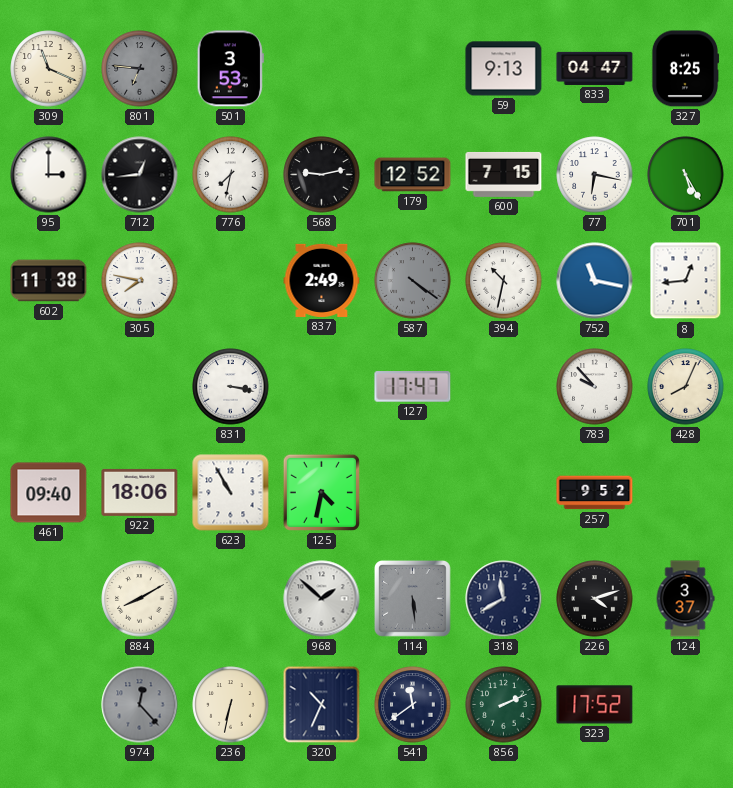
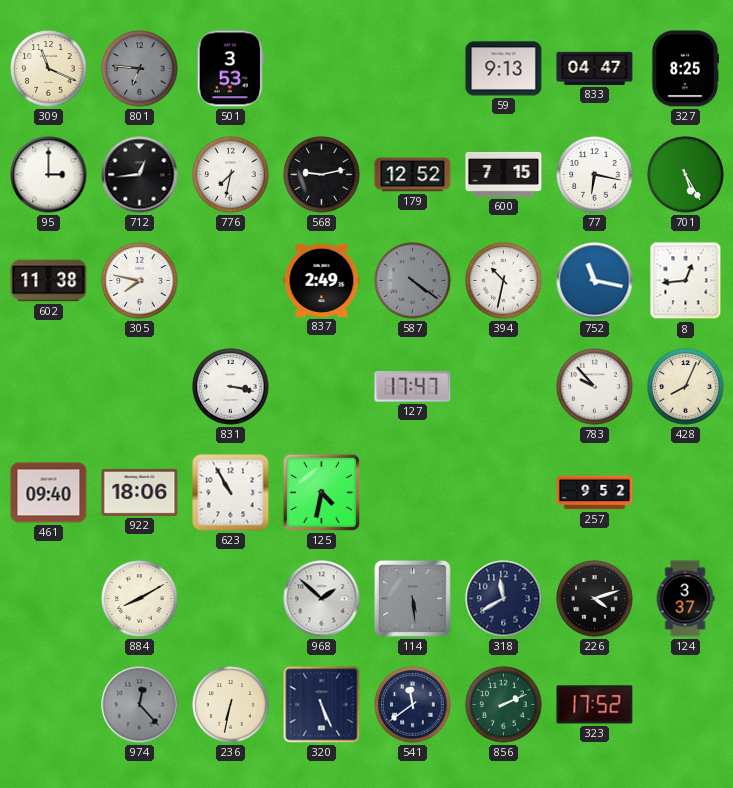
320: 10:34 -> 5:26 (322, 705)
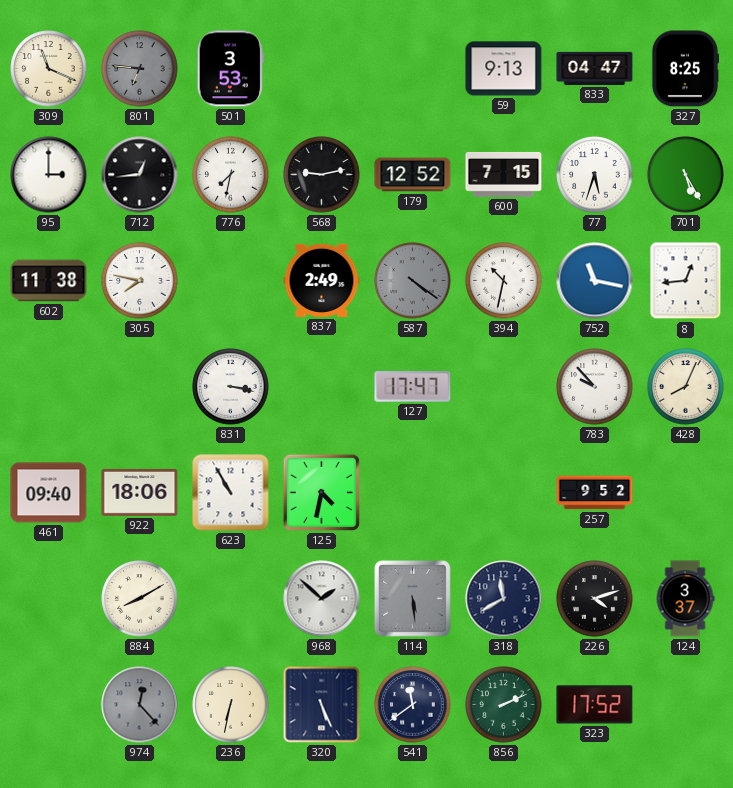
77: 6:17 -> 5:33 (595, 175)
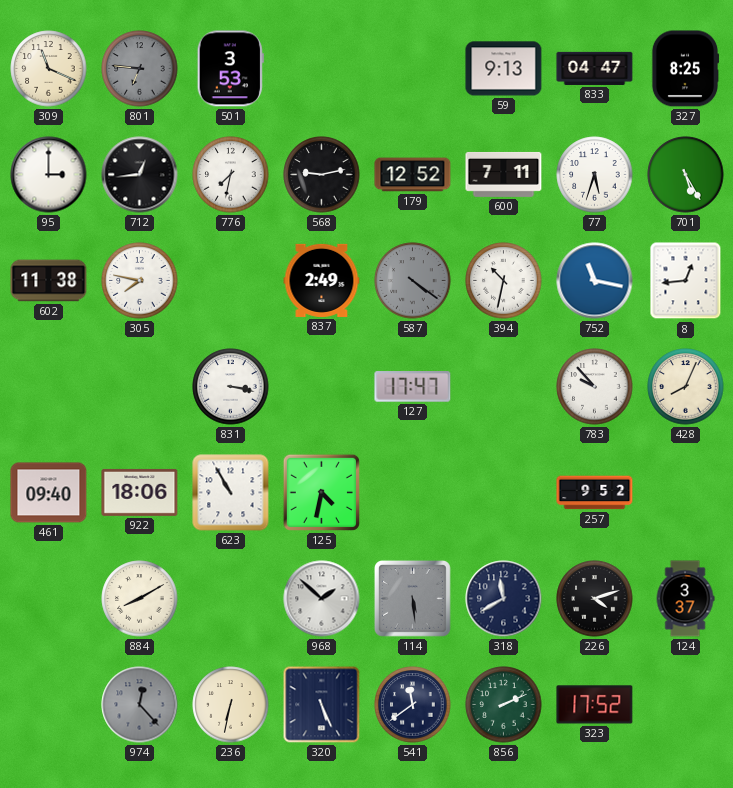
600: 7:15 -> 7:11 (504, 174)
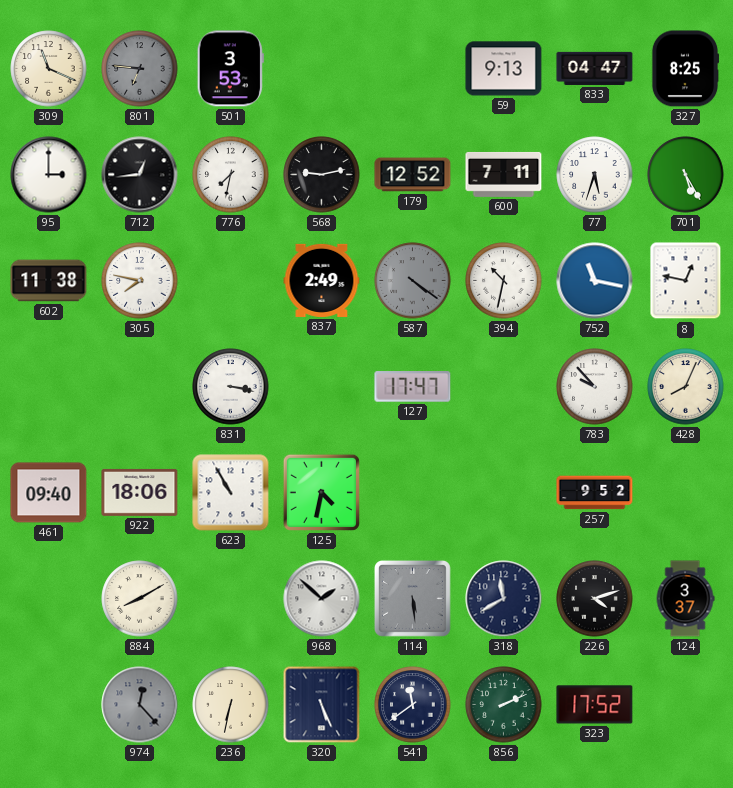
8: 12:44 -> 12:47 (686, 281)
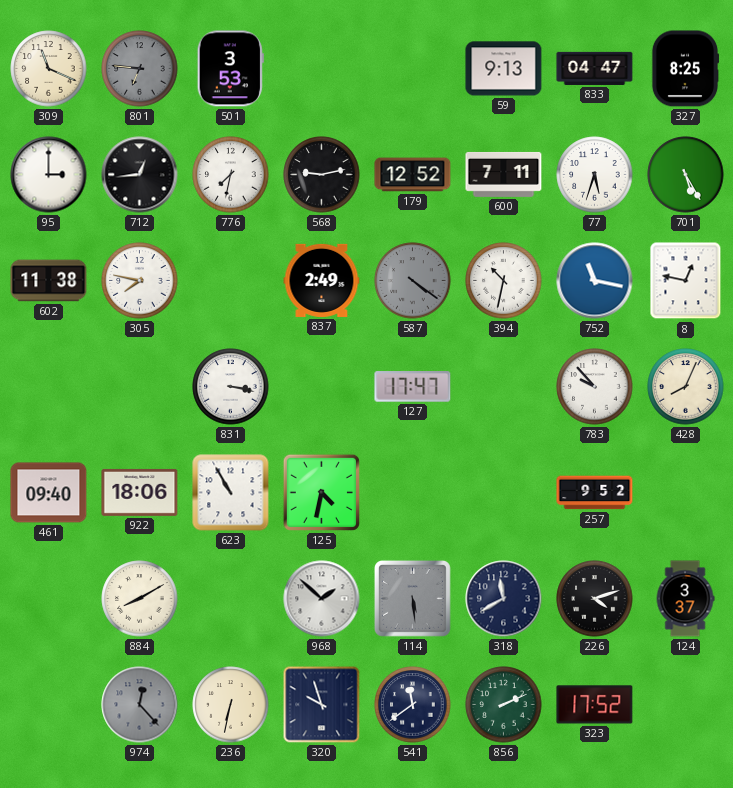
320: 5:26 -> 9:57 (322, 705)
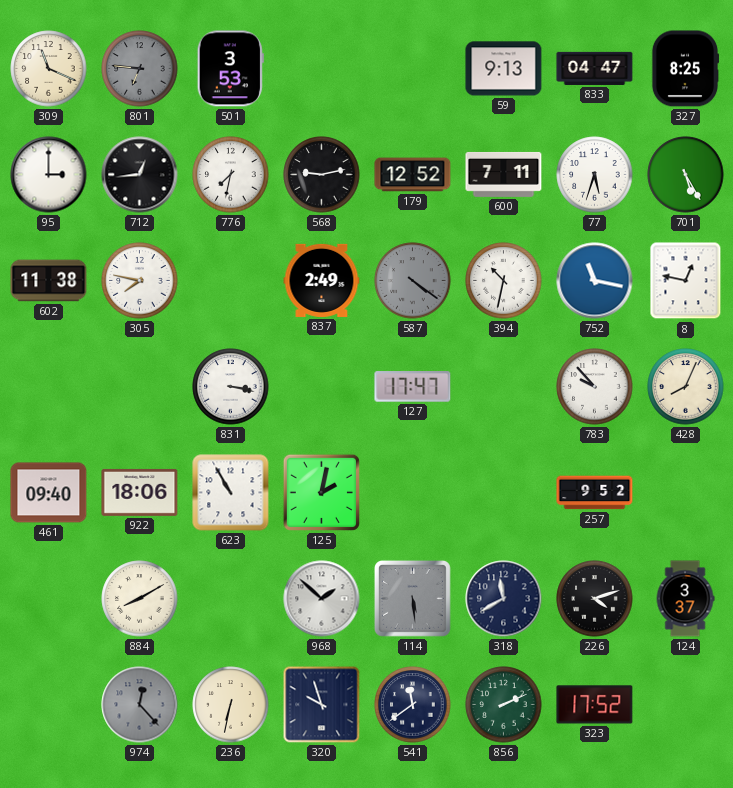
125: 4:32 -> 2:02 (321, 492)
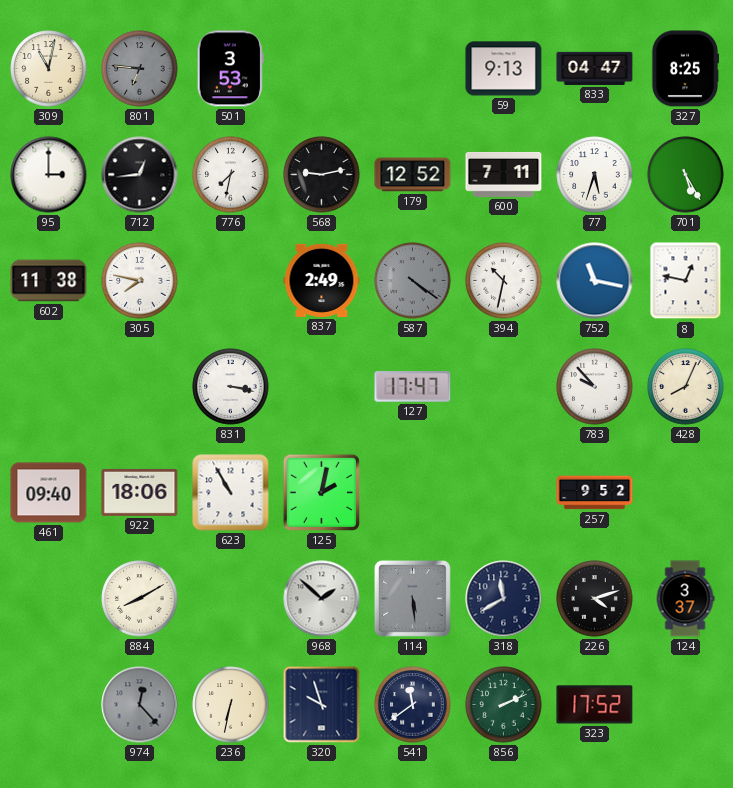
309: 11:19 -> 11:02 (49, 69)
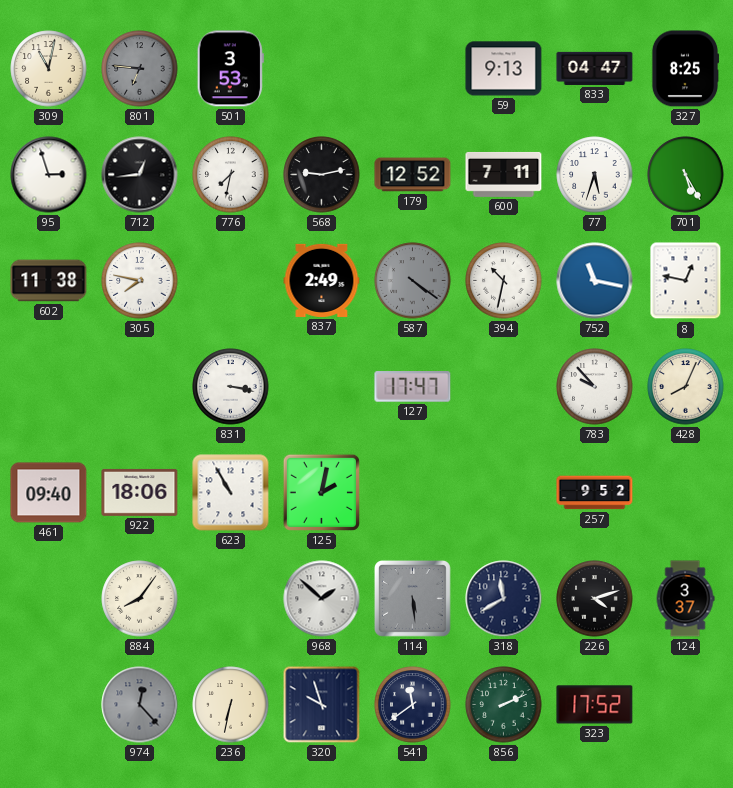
95: 3:00 -> 2:57 (49, 175)
884: 8:10 -> 8:06 (140, 599)
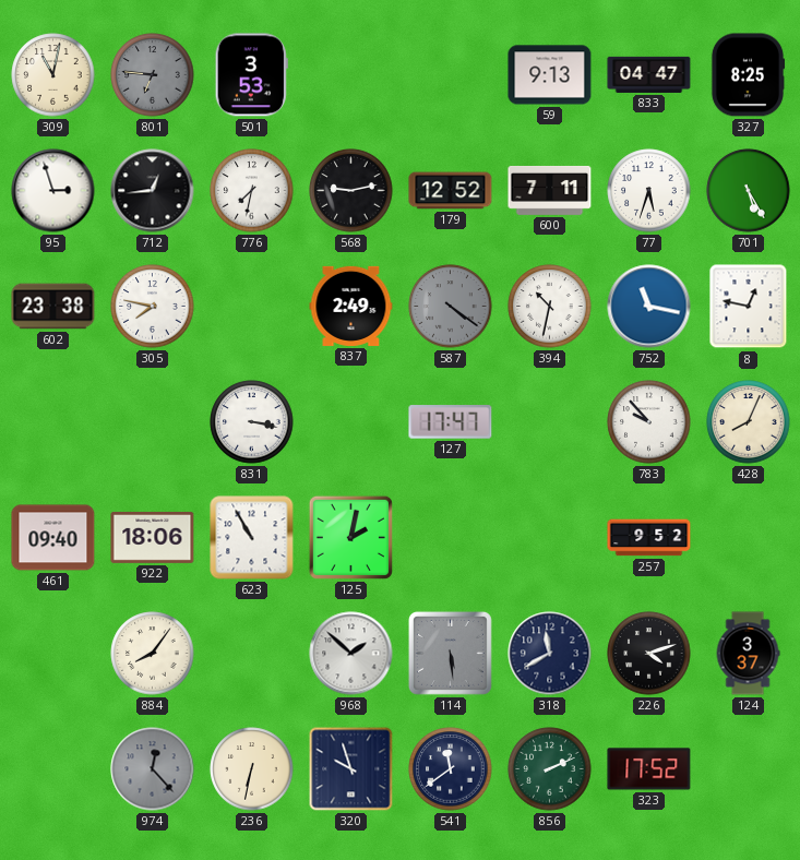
602: 11:38 -> 23:38 (53, 307)
